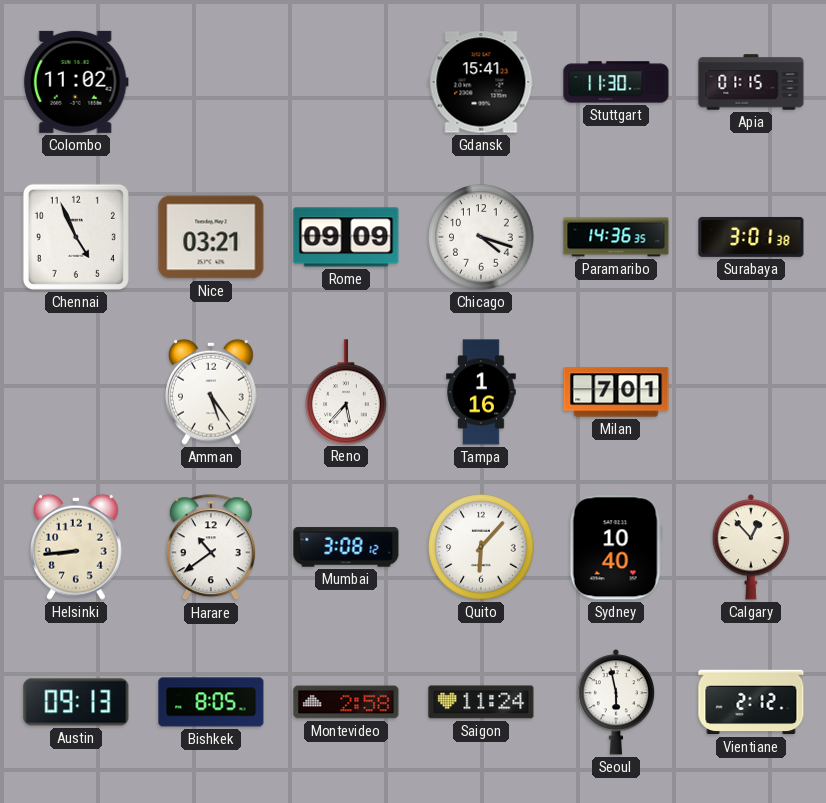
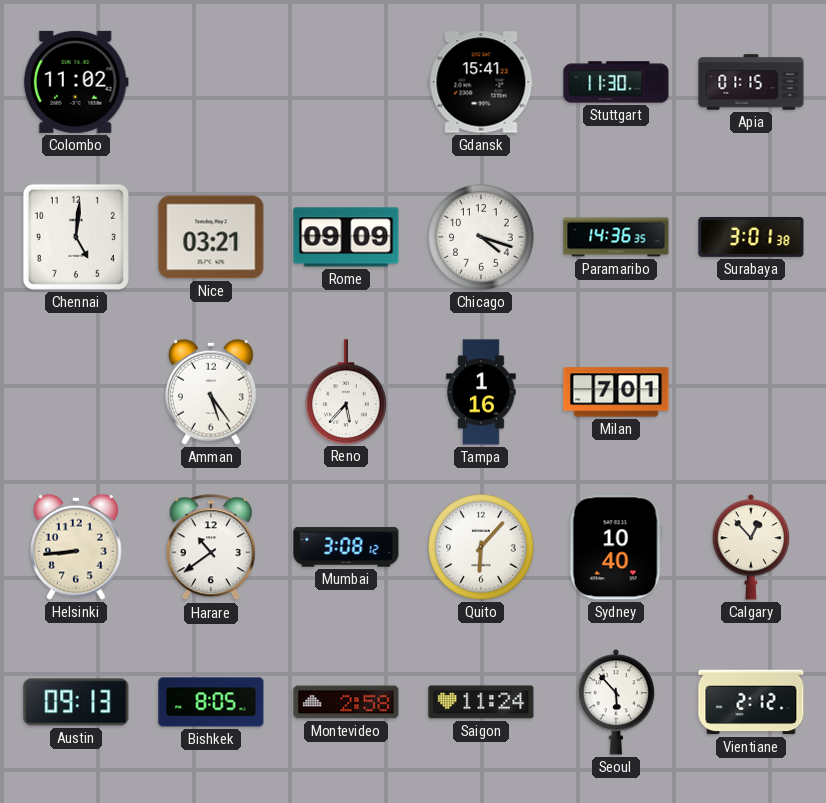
Chennai: 4:56 -> 5:01 (76, 237)
Seoul: 5:58 -> 5:53 (616, 702)
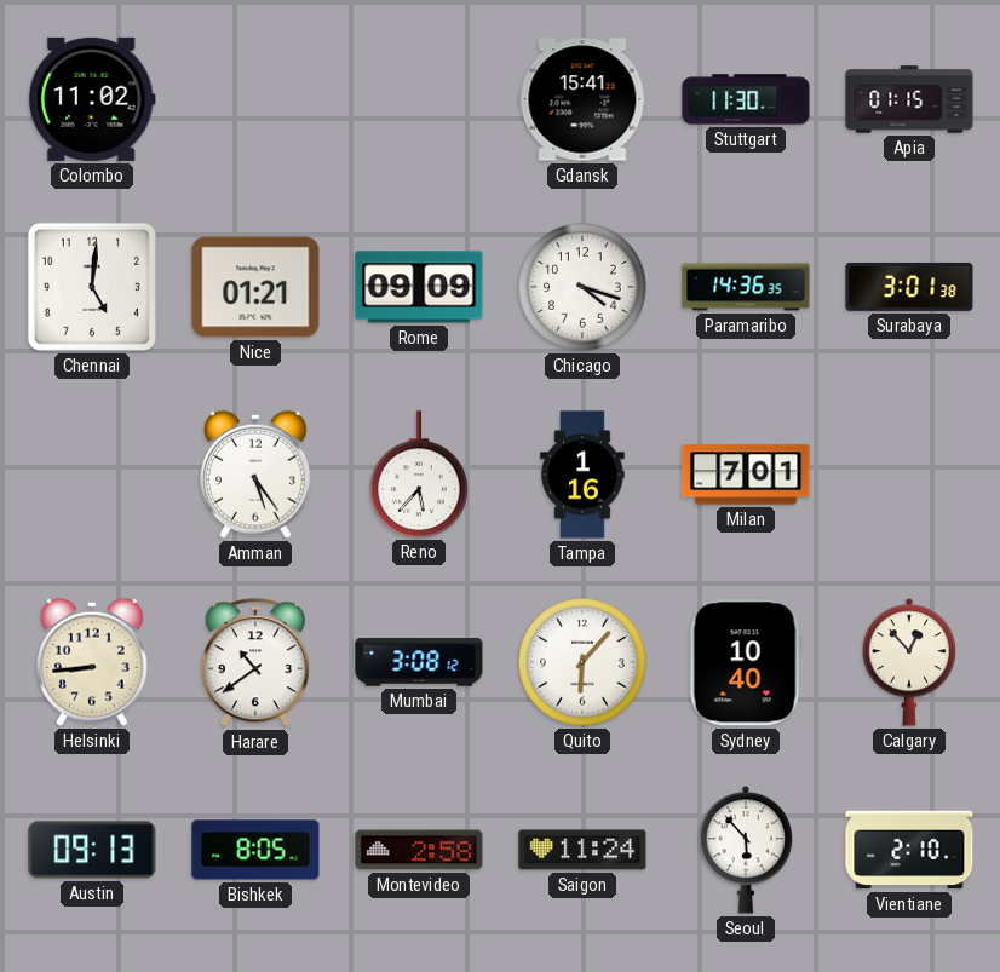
Nice: 03:21 -> 01:21 (255, 287)
Vientiane: 2:12 -> 2:10 (909, 850)
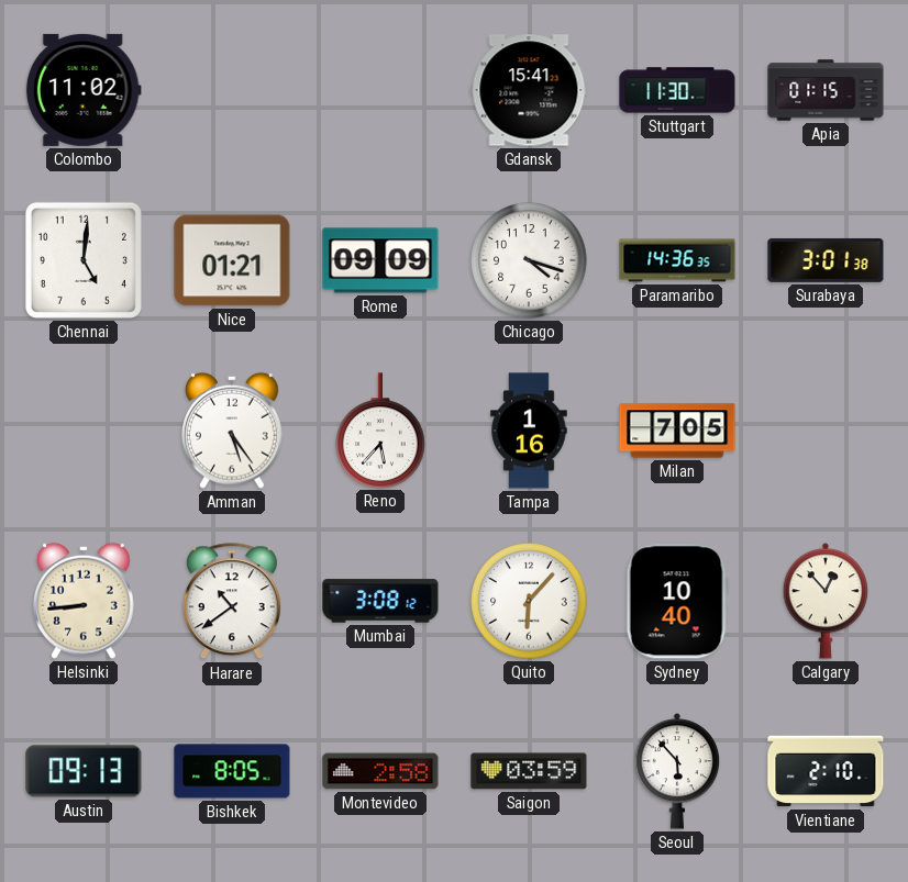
Milan: 7:01 -> 7:05 (677, 431)
Saigon: 11:24 -> 03:59 (529, 771)
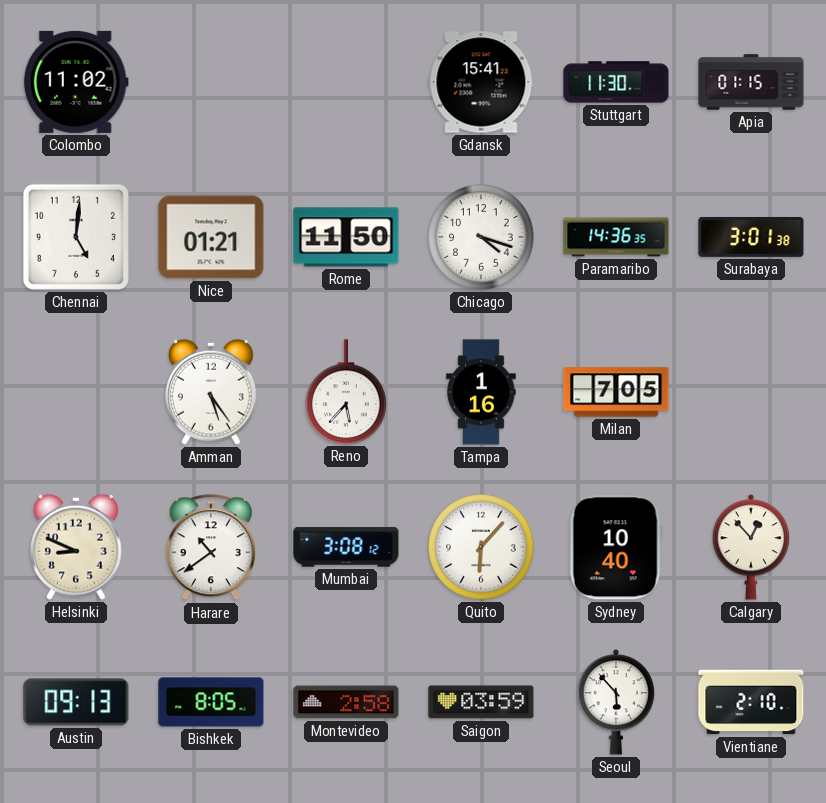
Rome: 09:09 -> 11:50 (346, 237)
Helsinki: 8:44 -> 8:49 (77, 547)
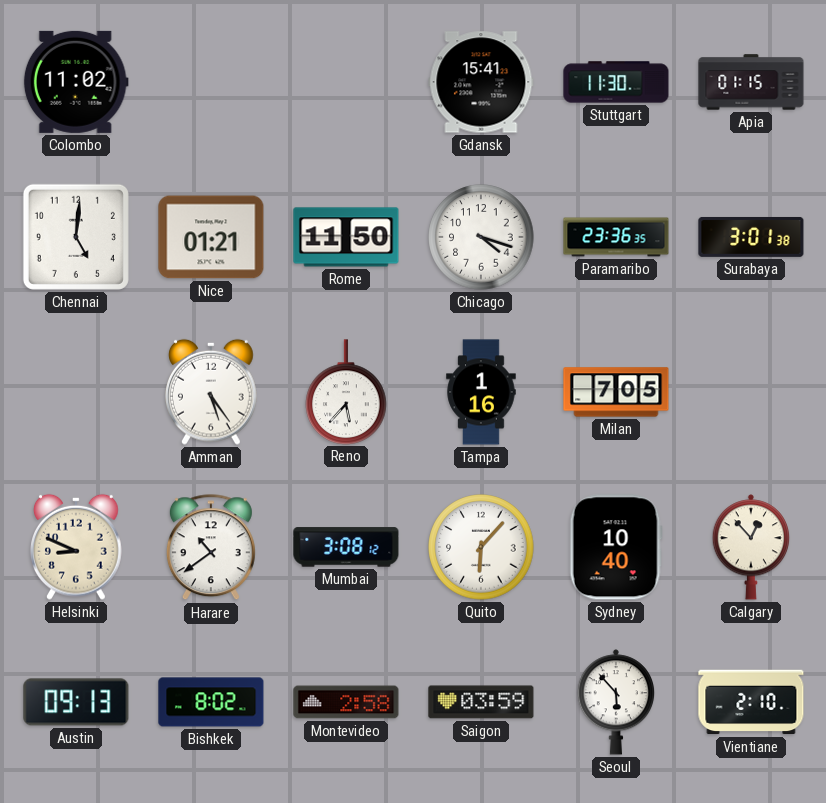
Paramaribo: 14:36 -> 23:36 (616, 237)
Bishkek: 8:05 -> 8:02 (211, 702)
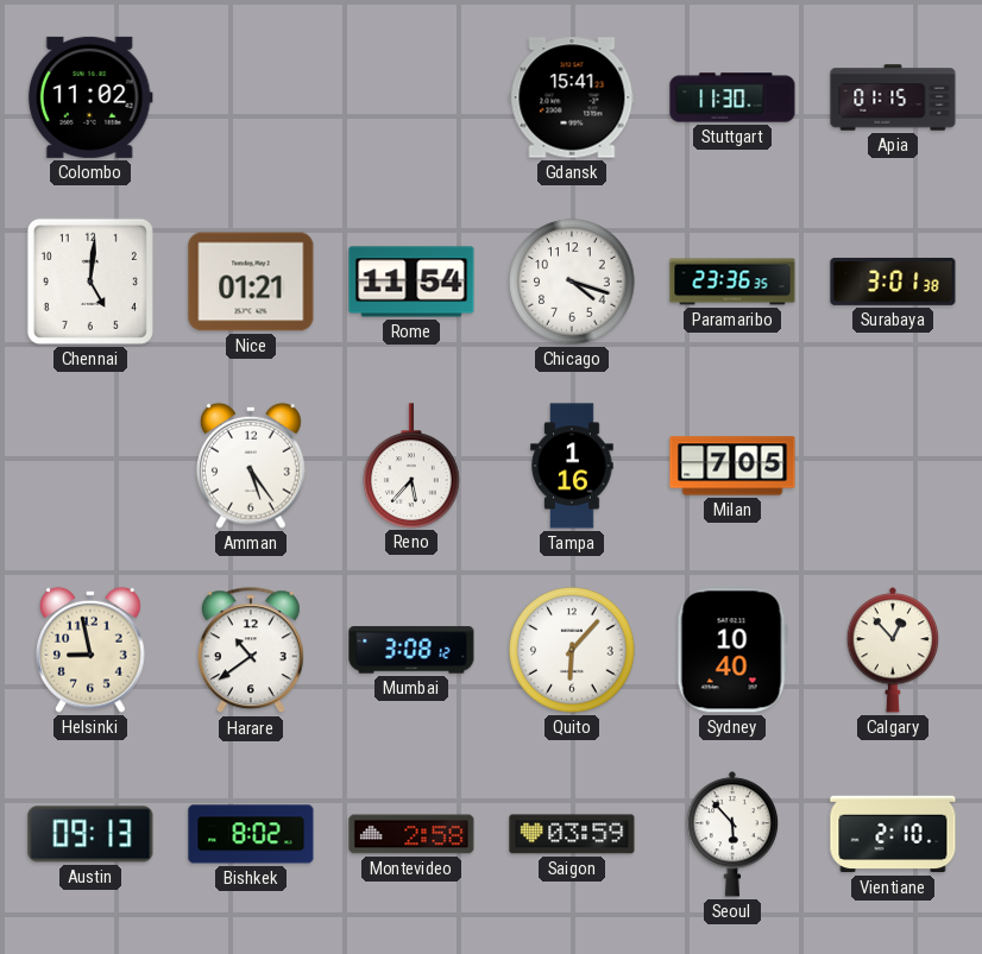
Rome: 11:50 -> 11:54 (411, 282)
Helsinki: 8:49 -> 8:58 (92, 650)
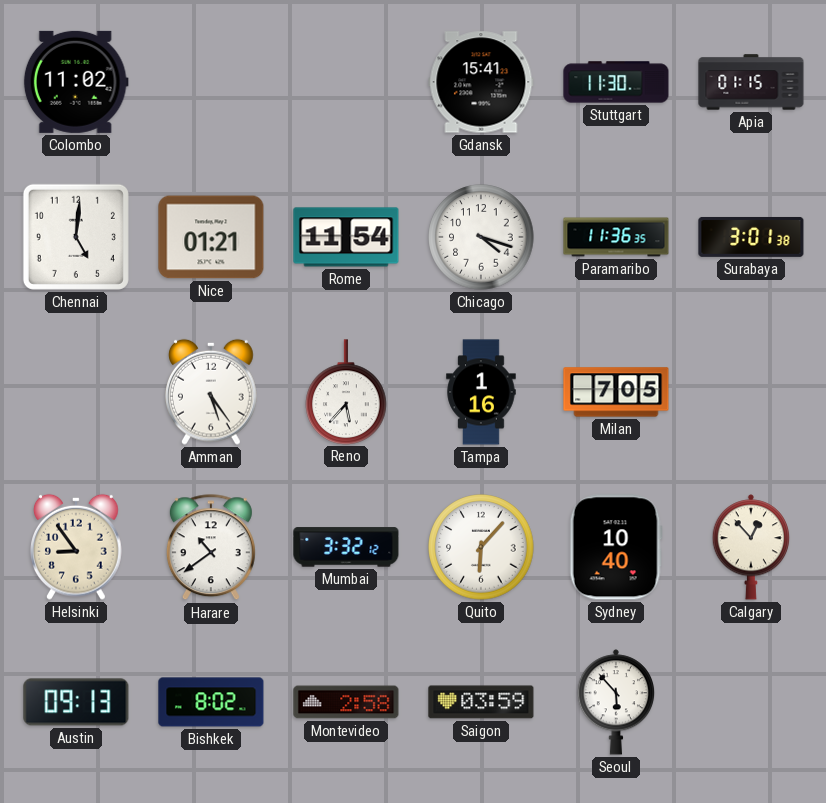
Paramaribo: 23:36 -> 11:36 (616, 237)
Helsinki: 8:58 -> 8:54 (77, 547)
Mumbai: 3:08 -> 3:32 (346, 547)
Vientiane: 2:10 -> none (893, 834)
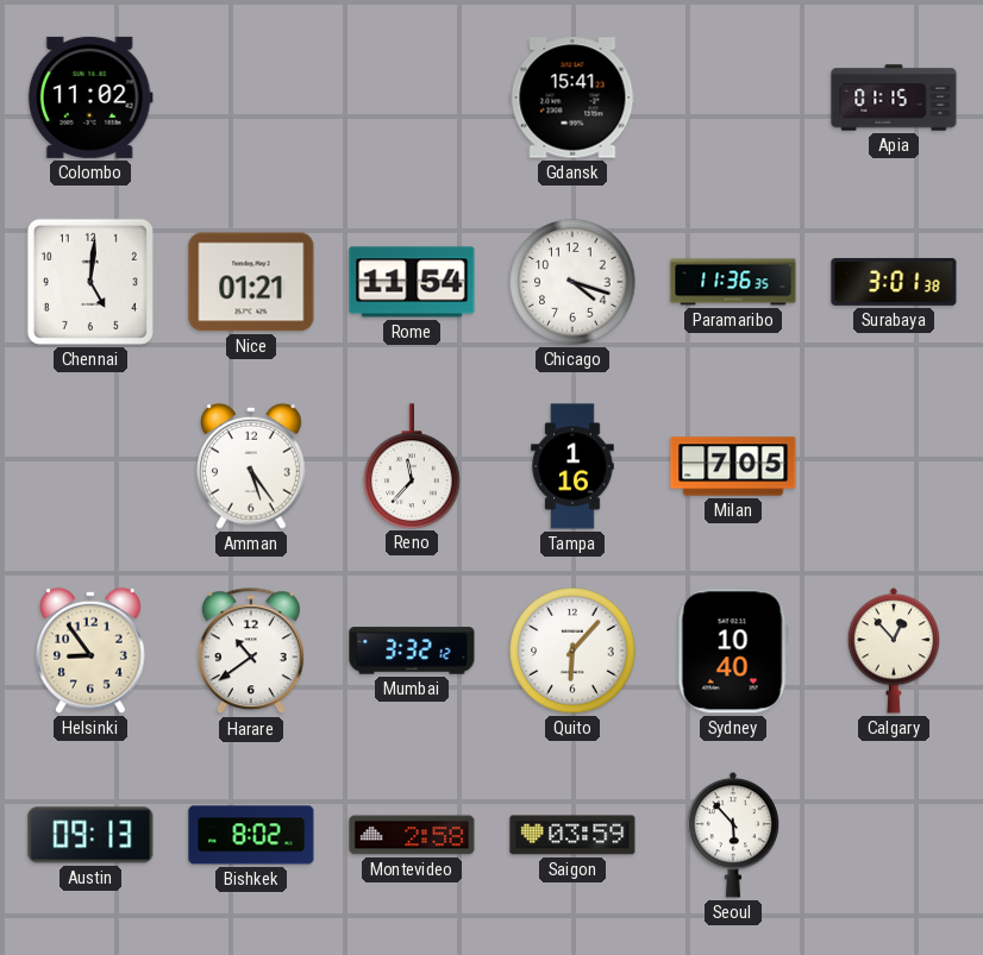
Stuttgart: 11:30 -> none (616, 82)
Reno: 5:37 -> 11:37 (412, 466)
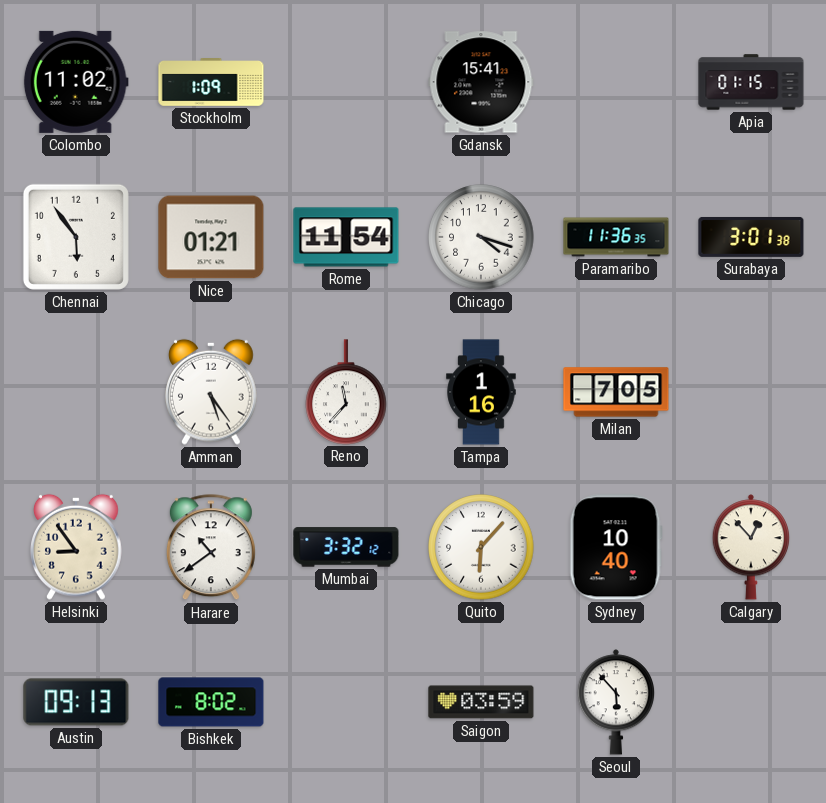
Stockholm: none -> 1:09 (211, 83)
Chennai: 5:01 -> 5:54 (76, 237)
Montevideo: 2:58 -> none (412, 835)
